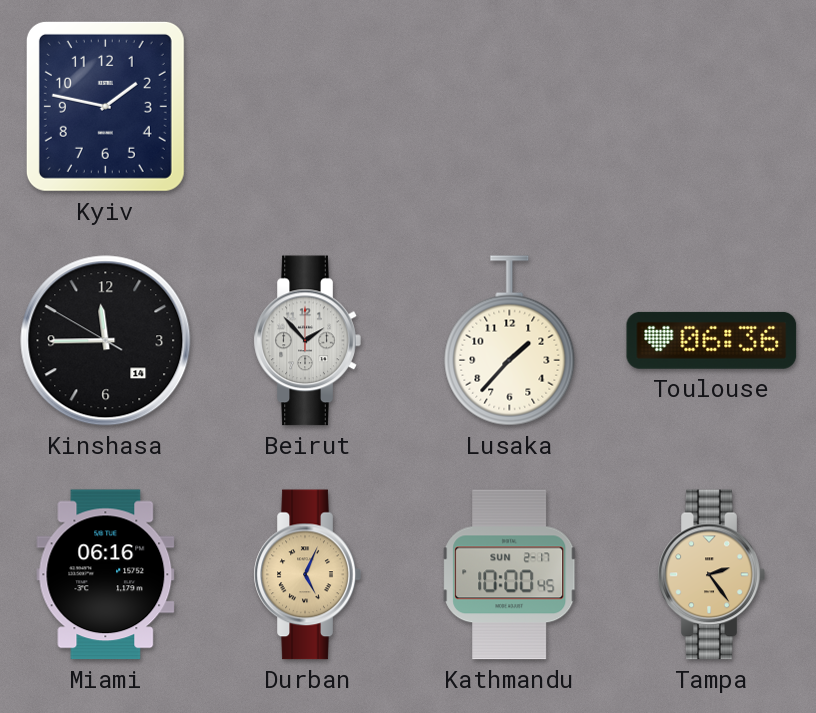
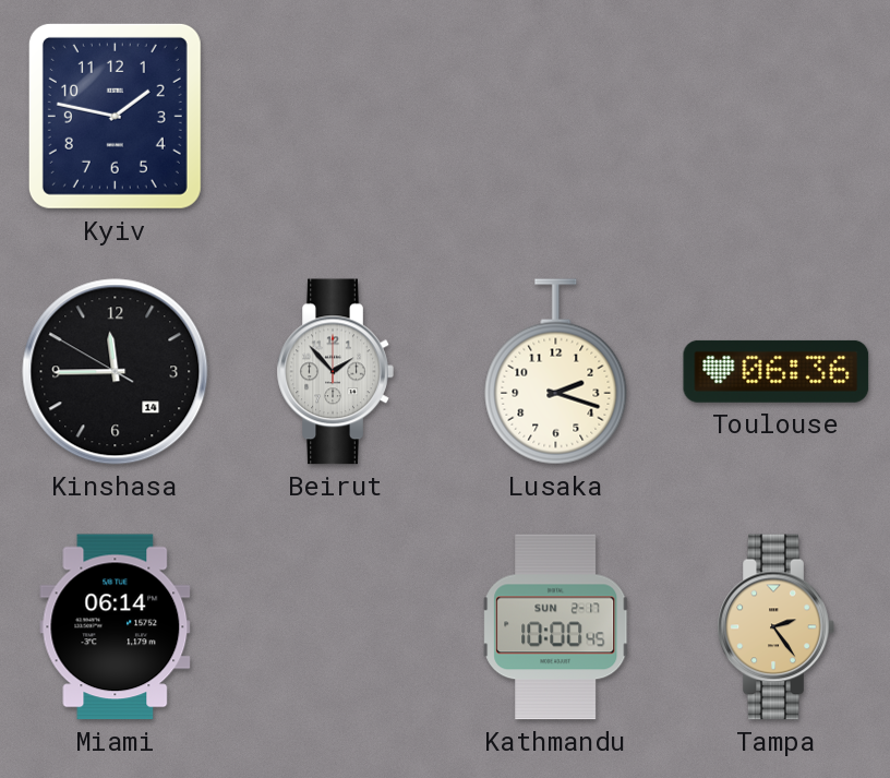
Lusaka: 1:37 -> 2:18 (556, 372)
Miami: 06:16 -> 06:14 (116, 627)
Durban: 5:04 -> none (307, 575)
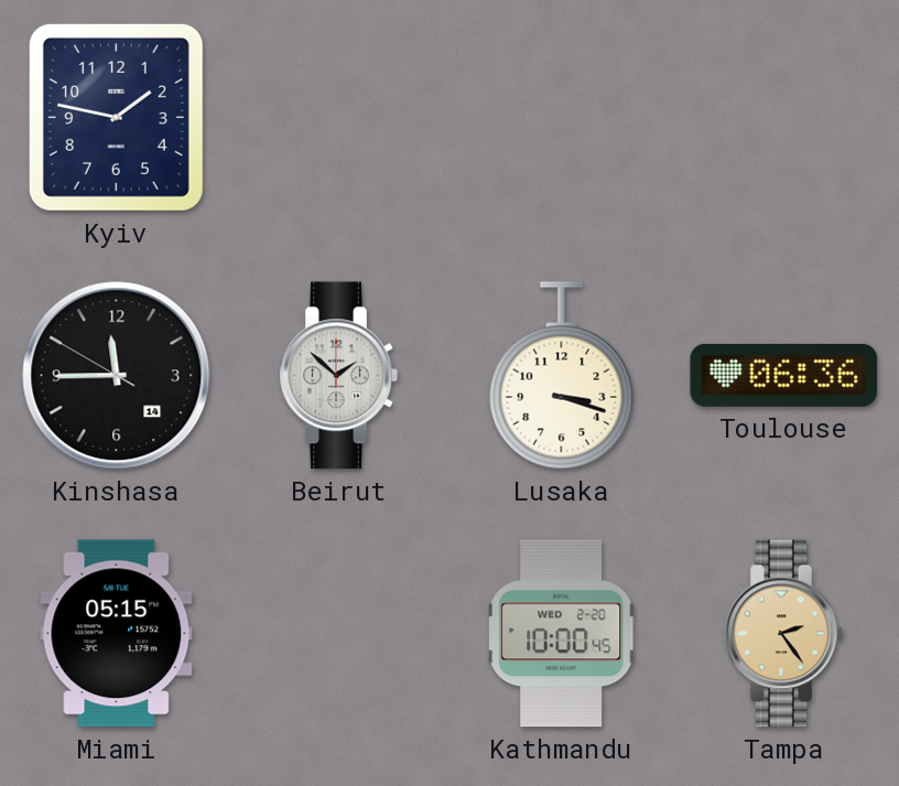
Beirut: 1:53 -> 1:52 (338, 376)
Lusaka: 2:18 -> 3:18 (562, 376)
Miami: 06:14 -> 05:15 (117, 634)
Kathmandu date: SUN 2-17 -> WED 2-20 (562, 634)
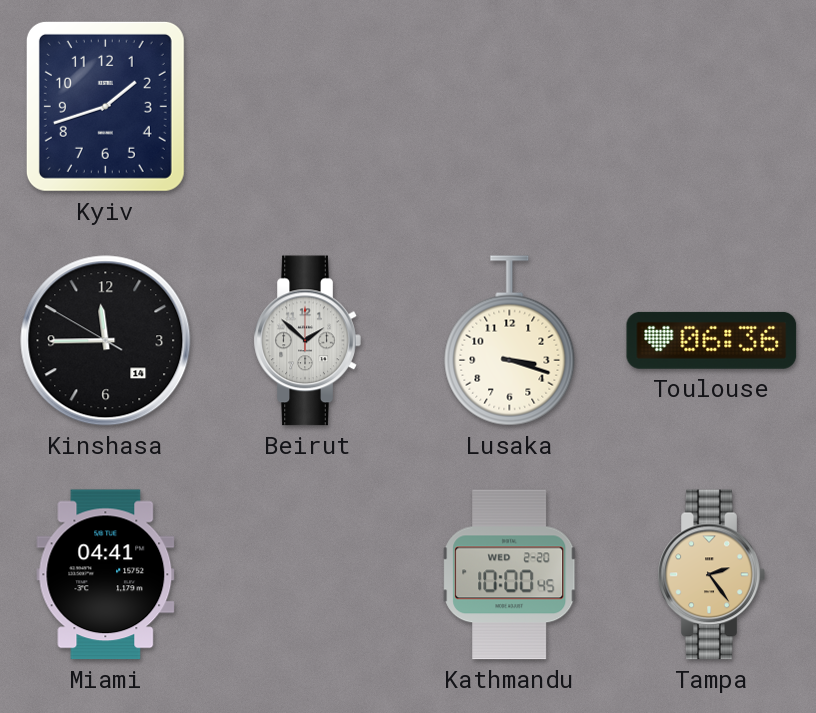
Kyiv: 1:47 -> 1:42 (105, 106)
Miami: 05:15 -> 04:41 (106, 575)
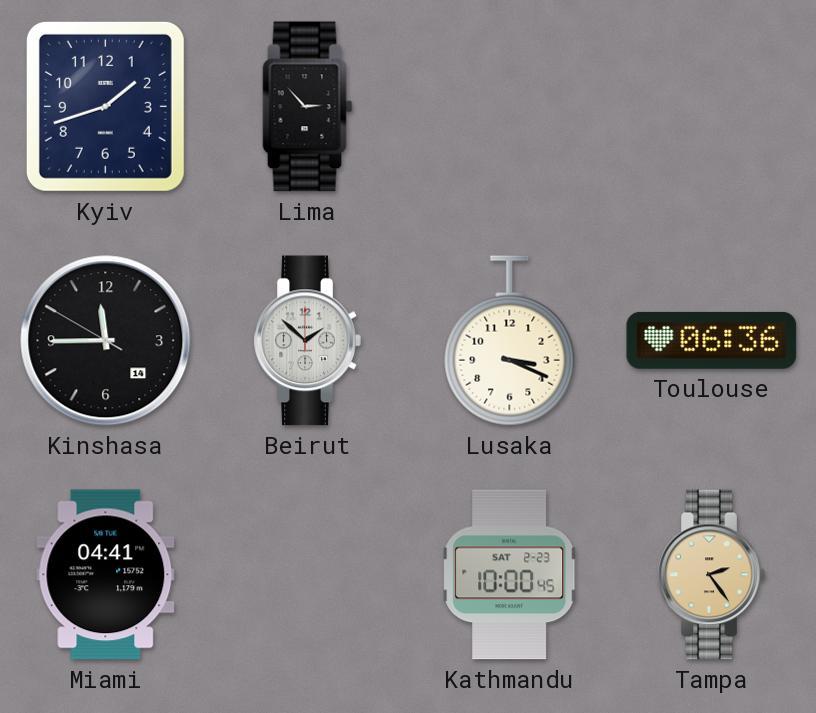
Lima: none -> 2:53 (308, 107)
Lusaka: 3:18 -> 3:19 (510, 341)
Kathmandu date: WED 2-20 -> SAT 2-23 (510, 575)
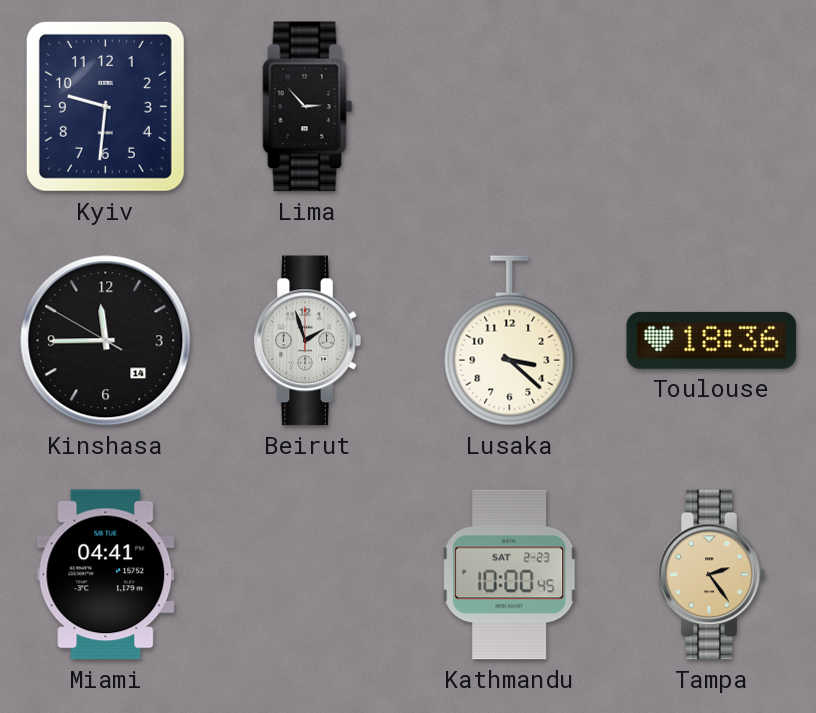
Kyiv: 1:42 -> 9:31 (105, 106)
Beirut: 1:52 -> 1:57 (307, 341)
Lusaka: 3:19 -> 3:22 (510, 341)
Toulouse: 06:36 -> 18:36 (712, 340)
